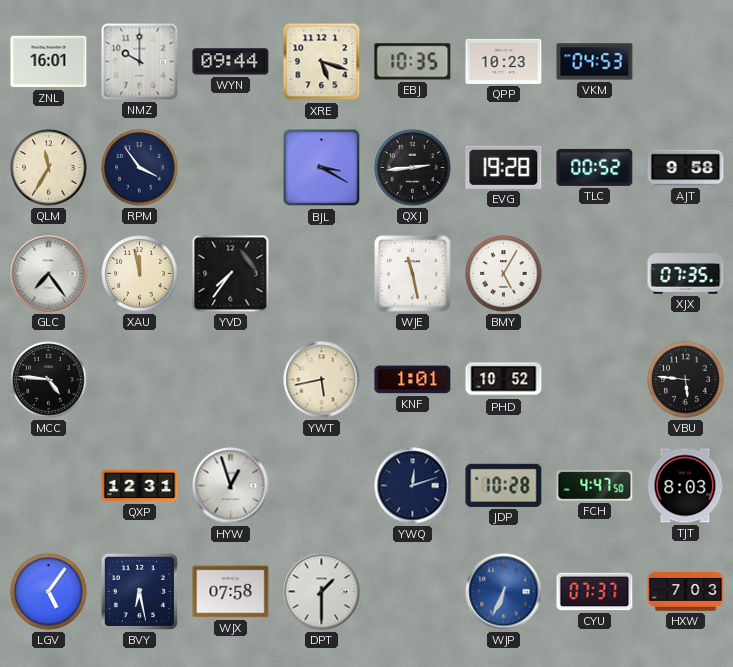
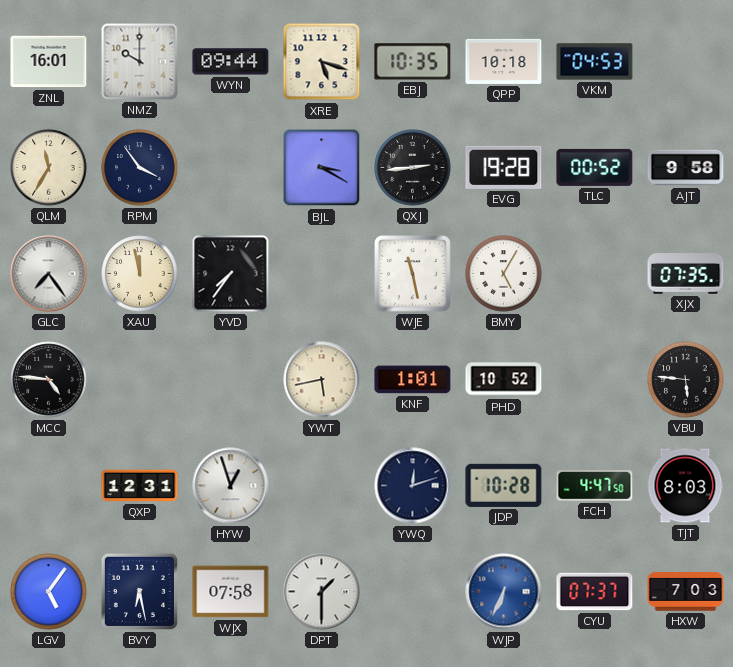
QPP: 10:23 -> 10:18 (504, 61)
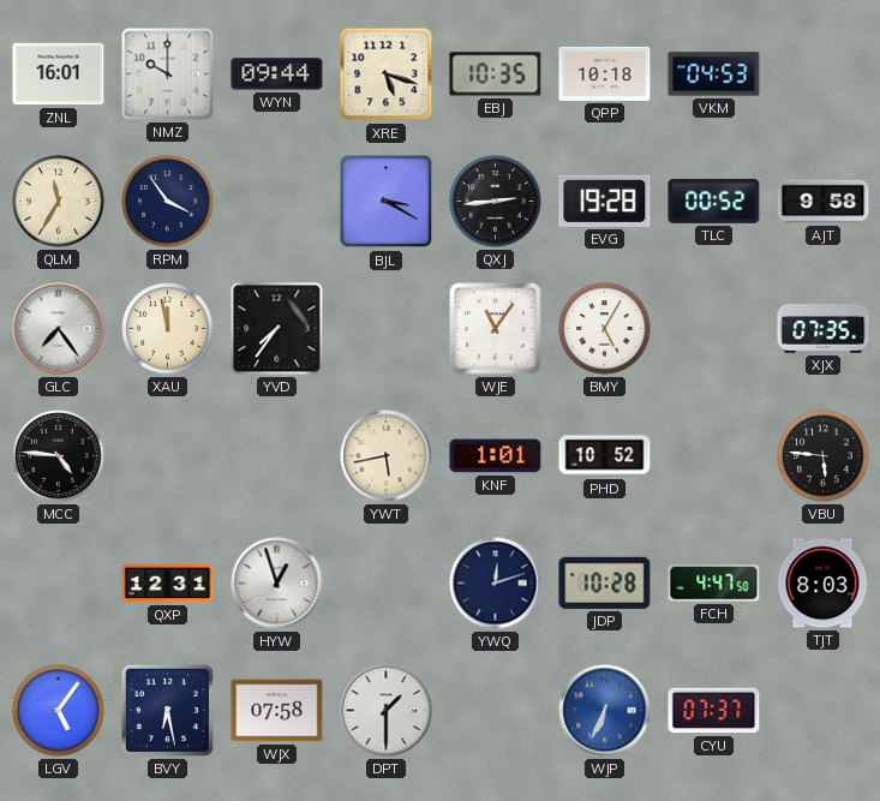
WJE: 11:28 -> 11:06 (496, 329)
HXW: 7:03 -> none (686, 592)
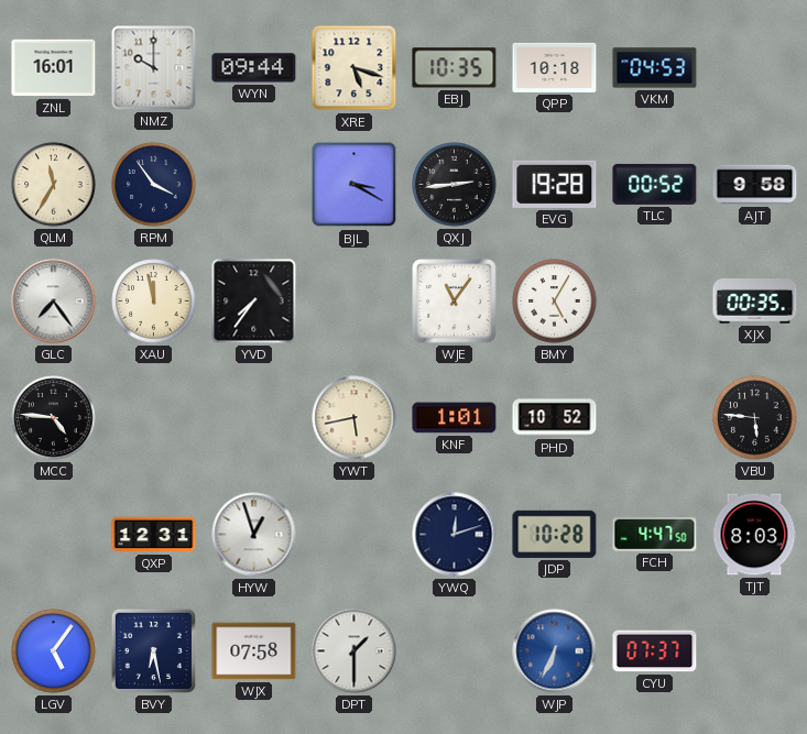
XJX: 07:35 -> 00:35 (755, 302)
